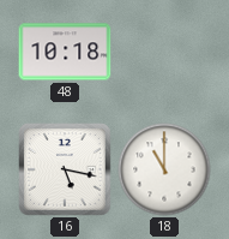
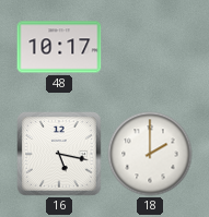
48: 10:18 -> 10:17 (59, 47)
18: 11:00 -> 2:00 (150, 154)
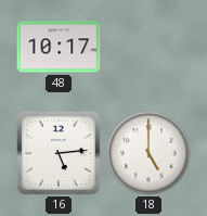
16: 5:17 -> 5:14 (59, 153)
18: 2:00 -> 5:00 (148, 153)
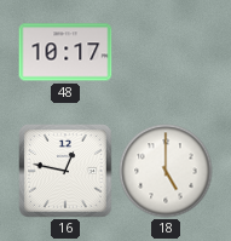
16: 5:14 -> 12:47 (65, 171)
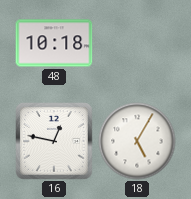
48: 10:17 -> 10:18 (54, 43)
18: 5:00 -> 5:05 (137, 141)
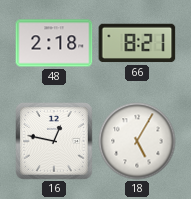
48: 10:18 -> 2:18 (54, 43)
66: none -> 8:21 (137, 43)
